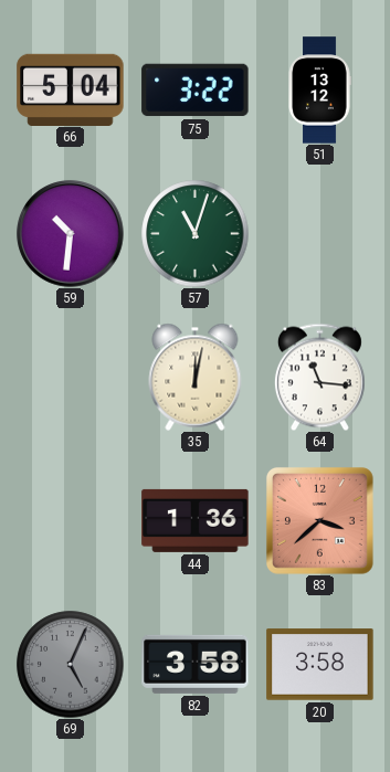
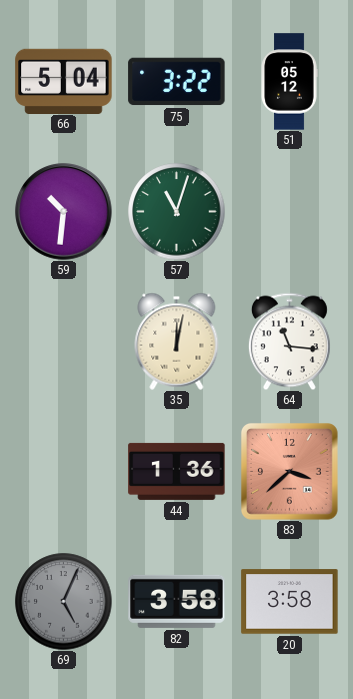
51: 13:12 -> 05:12 (289, 82)
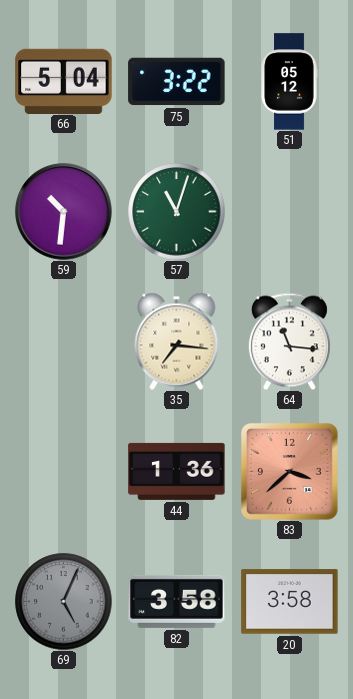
35: 12:02 -> 7:16 (177, 341)
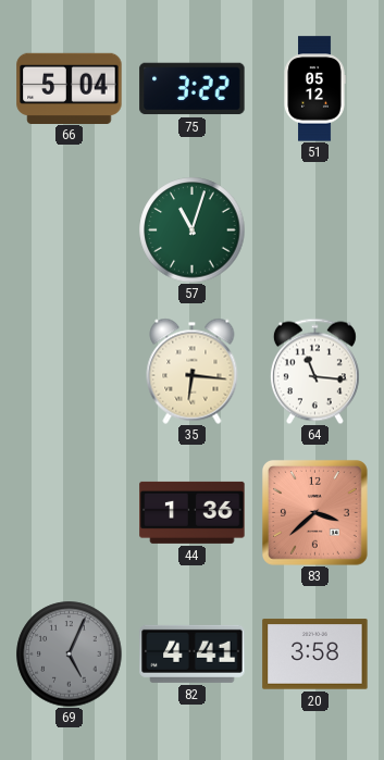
59: 10:31 -> none (64, 212)
35: 7:16 -> 6:16 (193, 371)
82: 3:58 -> 4:41 (193, 653)
